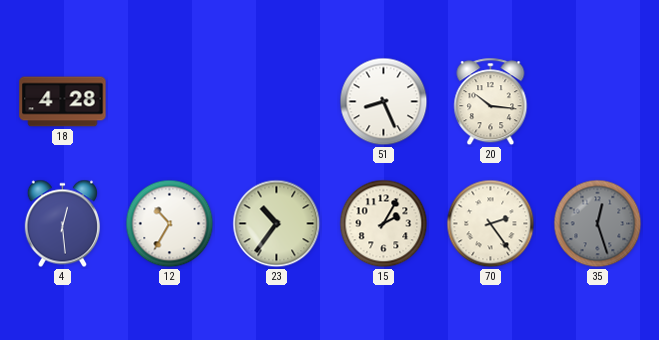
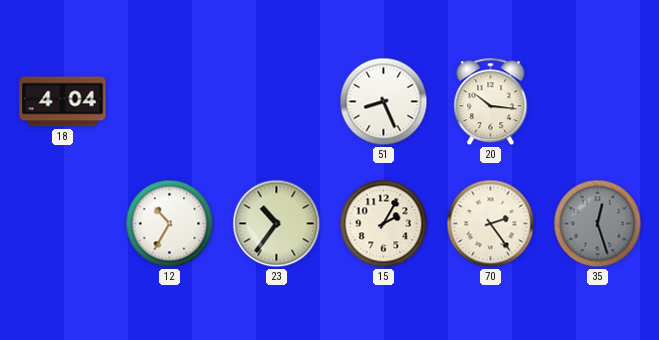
18: 4:28 -> 4:04 (63, 102)
4: 12:29 -> none (62, 224)
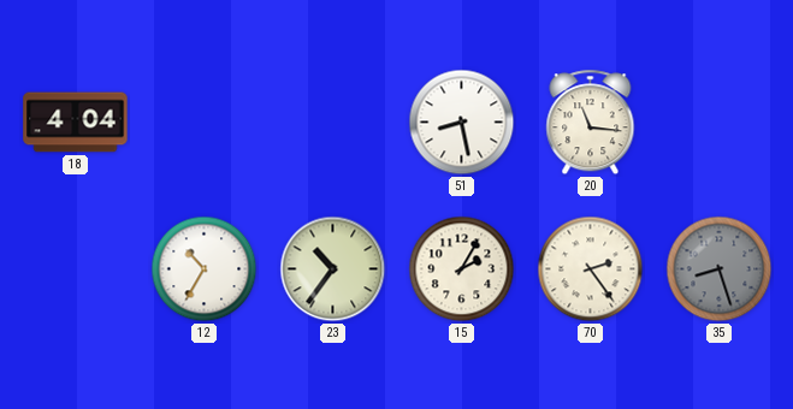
51: 8:26 -> 8:28 (462, 123)
20: 10:16 -> 11:16 (591, 123)
35: 12:27 -> 8:27 (720, 269)
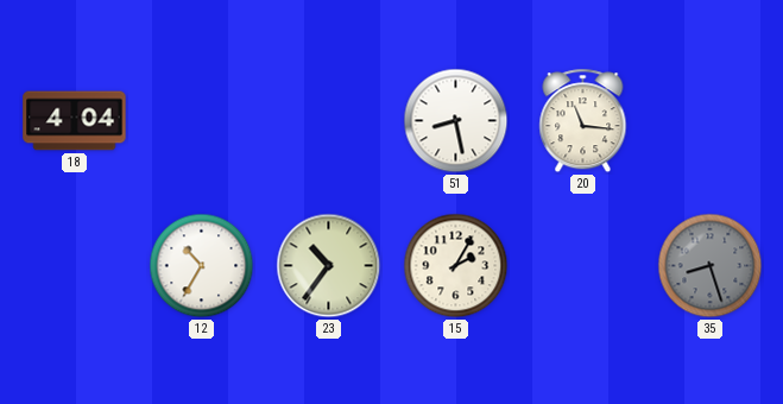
70: 2:24 -> none (591, 269)
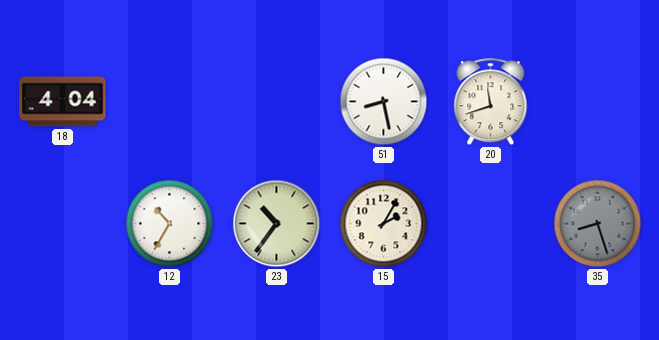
20: 11:16 -> 11:42 (491, 102)
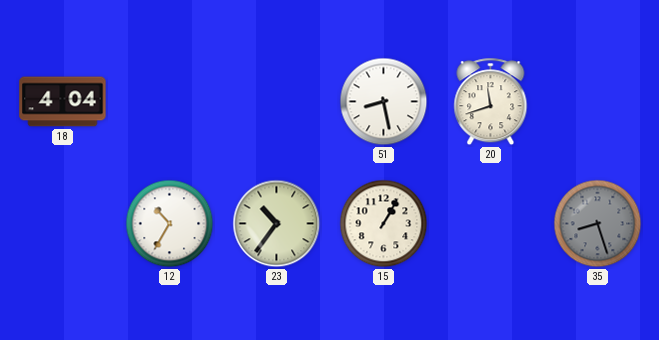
15: 2:05 -> 1:05 (384, 224)
